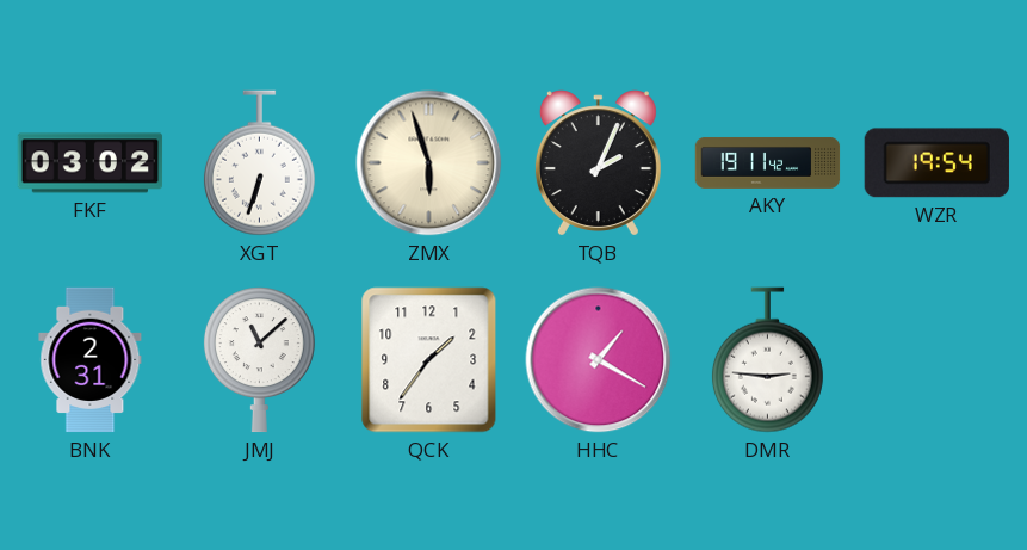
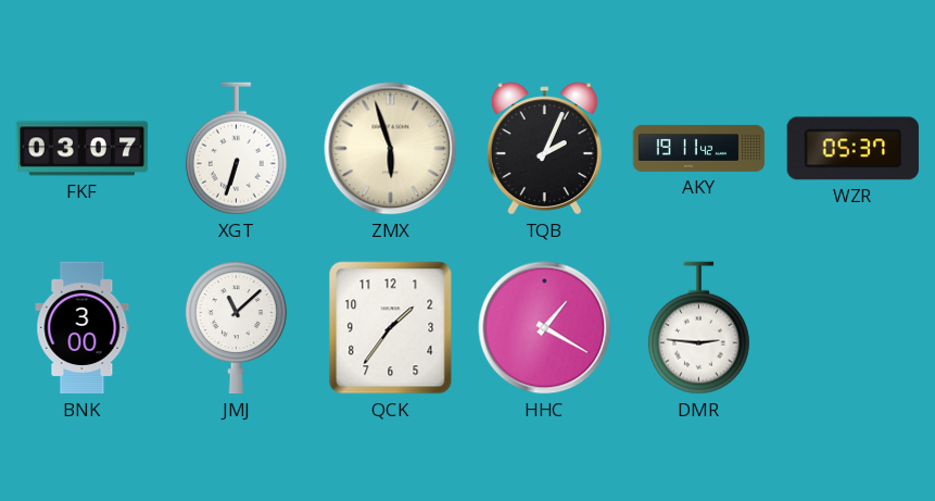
FKF: 03:02 -> 03:07 (83, 149)
WZR: 19:54 -> 05:37 (852, 149)
BNK: 2:31 -> 3:00 (83, 328)
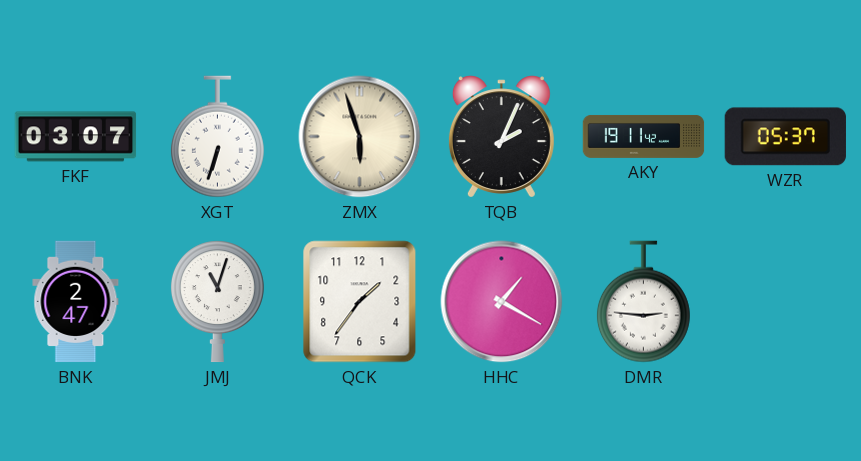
BNK: 3:00 -> 2:47 (76, 302)
JMJ: 11:08 -> 11:03 (217, 302)
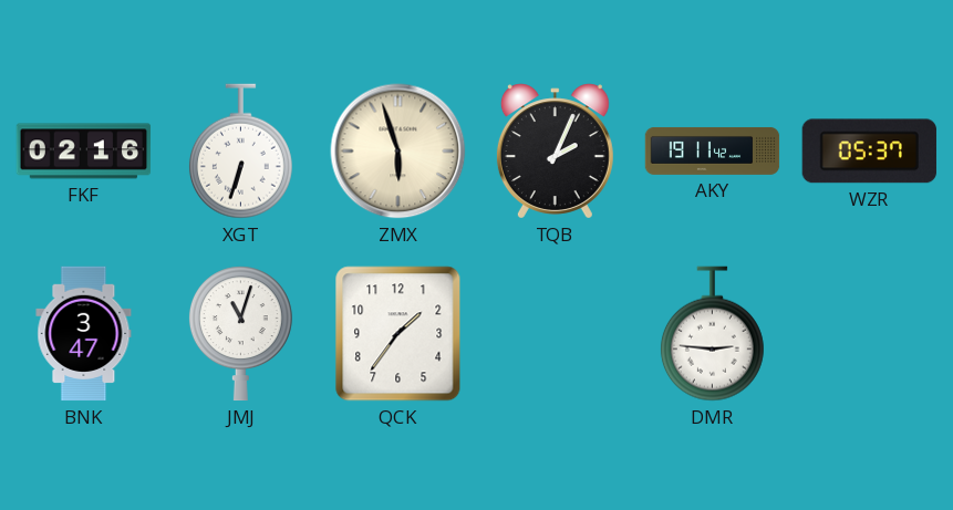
FKF: 03:07 -> 02:16 (84, 152)
BNK: 2:47 -> 3:47 (84, 334)
HHC: 1:20 -> none (502, 302)
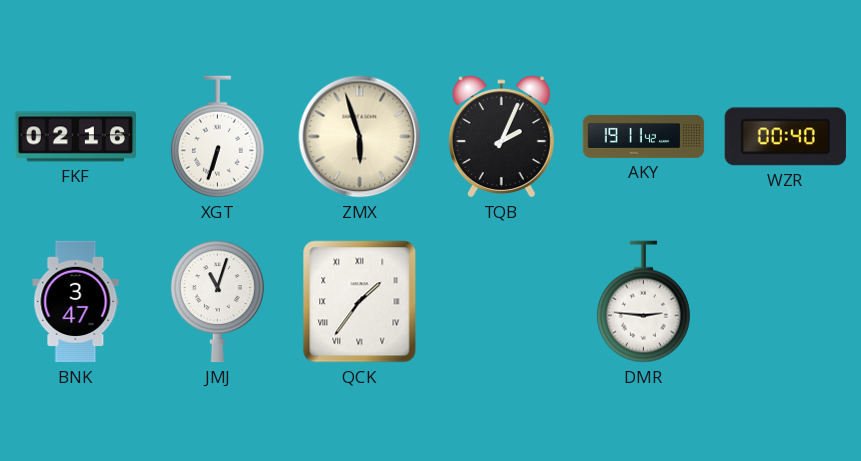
WZR: 05:37 -> 00:40 (785, 137)
QCK numerals: Arabic -> Roman (360, 302)
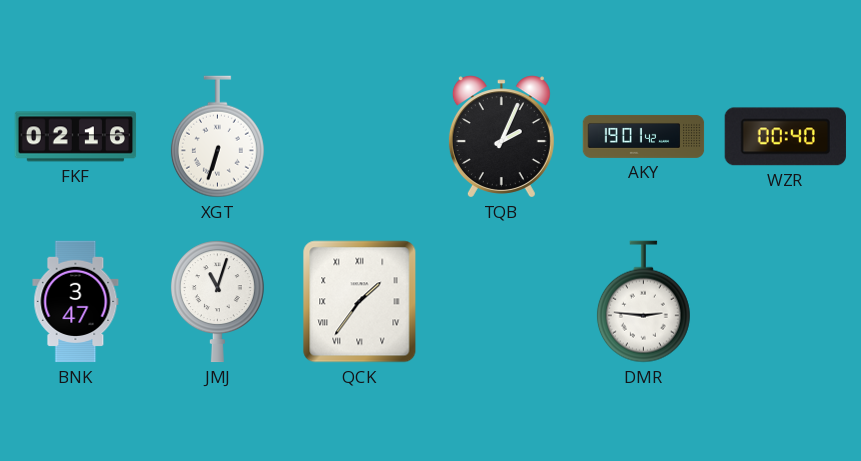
ZMX: 5:57 -> none (360, 137)
AKY: 19:11 -> 19:01 (644, 136)
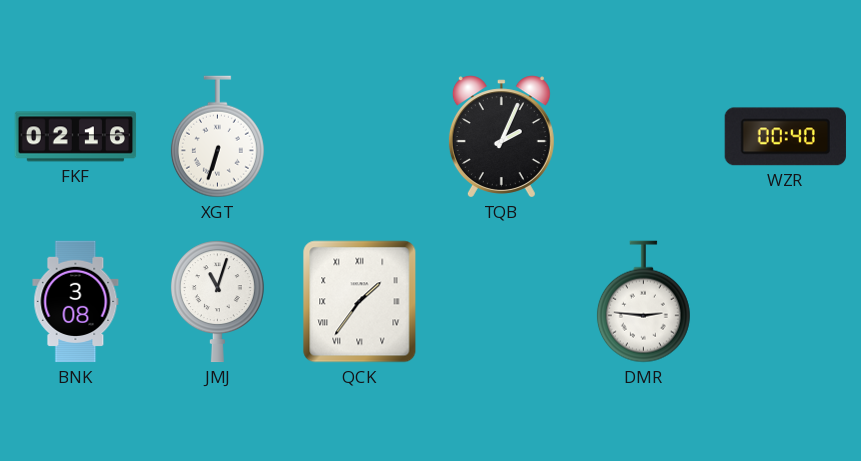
AKY: 19:01 -> none (644, 136)
BNK: 3:47 -> 3:08 (76, 302)
